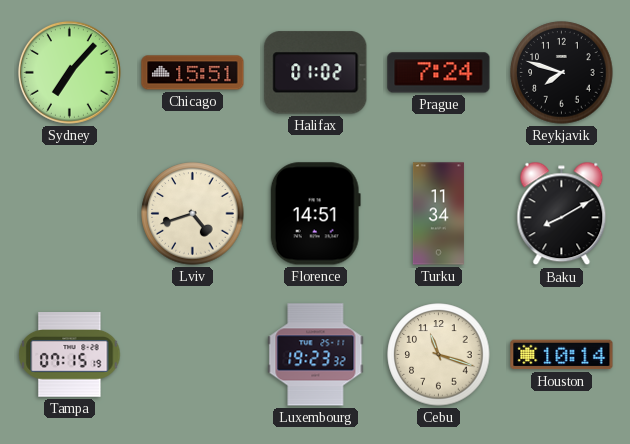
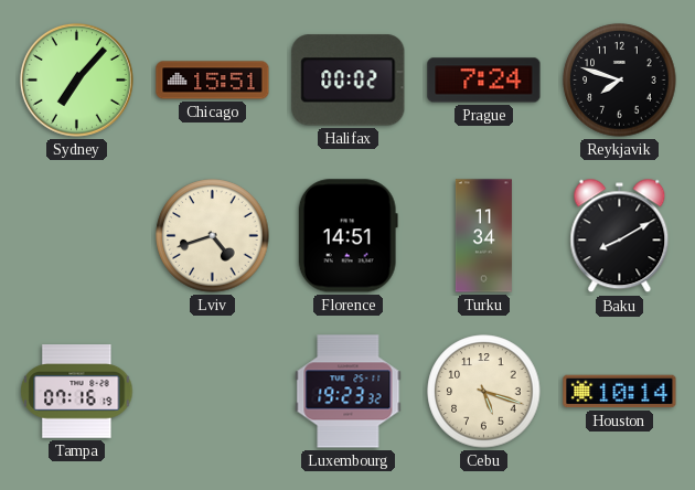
Halifax: 01:02 -> 00:02 (349, 81)
Tampa: 07:15 -> 07:16 (77, 392)
Cebu: 11:18 -> 5:18 (484, 392)
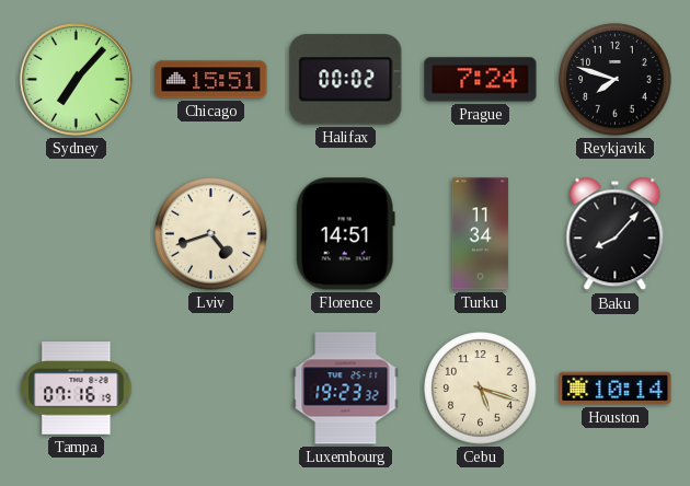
Baku: 8:10 -> 8:07 (616, 234)
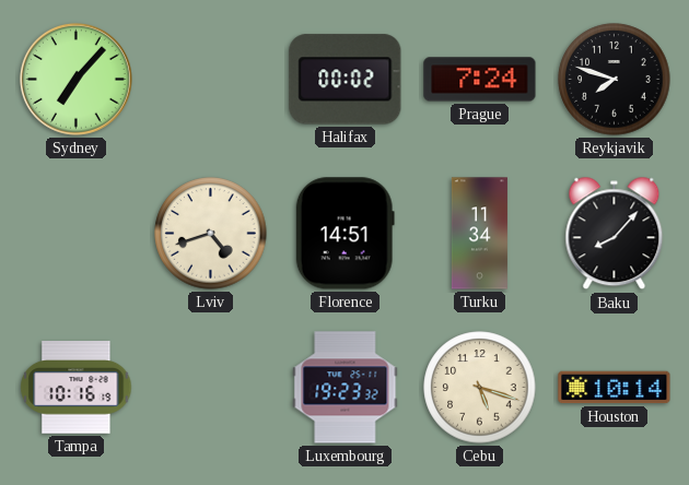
Chicago: 15:51 -> none (211, 80)
Tampa: 07:16 -> 10:16 (77, 388)
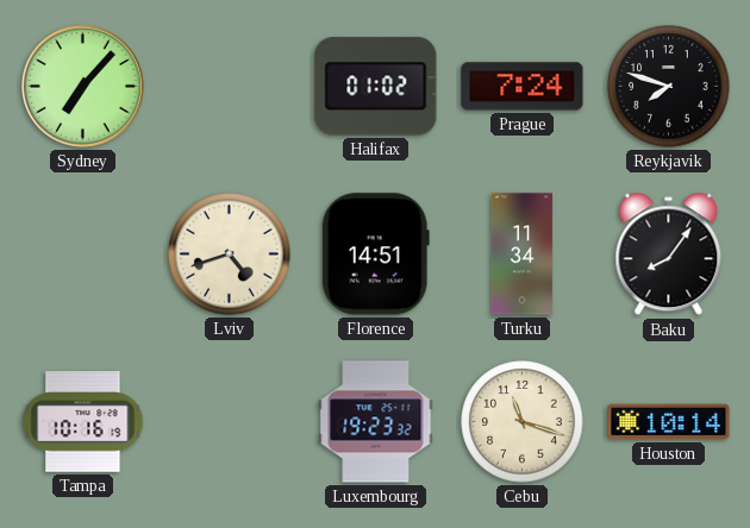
Halifax: 00:02 -> 01:02 (376, 87)
Baku: 8:07 -> 8:06 (669, 254)
Cebu: 5:18 -> 11:18 (523, 422)
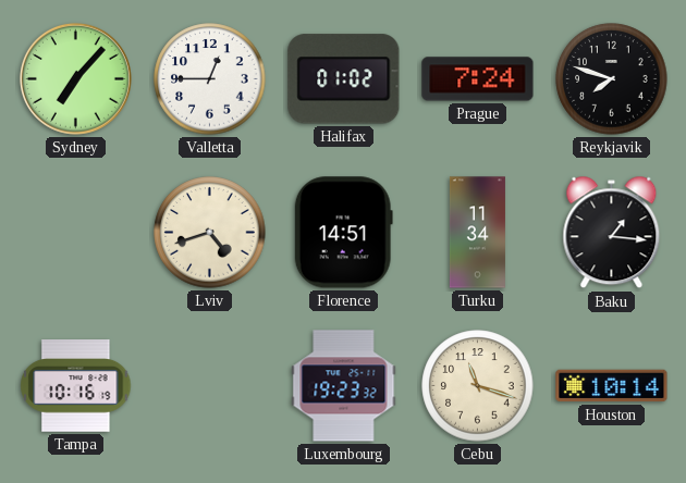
Valletta: none -> 12:45 (210, 79)
Baku: 8:06 -> 1:16 (612, 233)
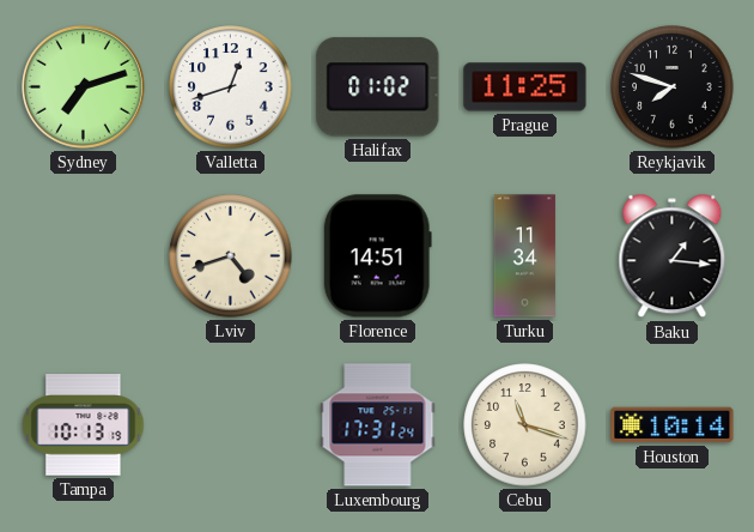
Sydney: 7:07 -> 7:12 (83, 86)
Valletta: 12:45 -> 12:42 (231, 87)
Prague: 7:24 -> 11:25 (525, 87)
Tampa: 10:16 -> 10:13 (84, 425)
Luxembourg: 19:23 -> 17:31 (378, 425)
